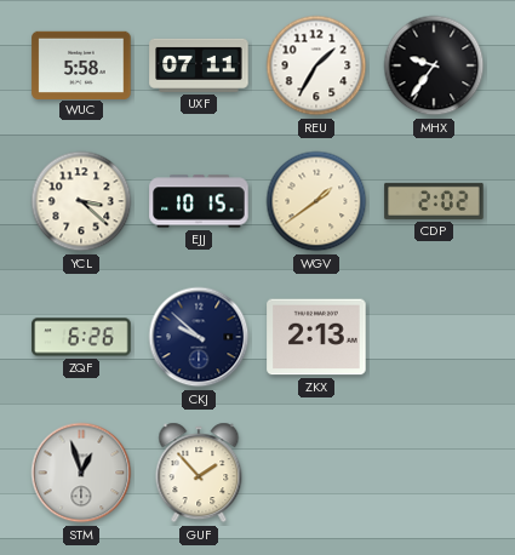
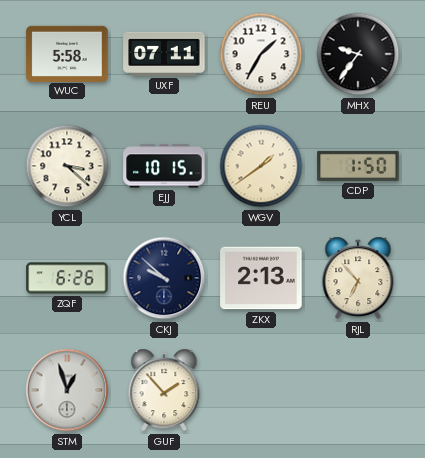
CDP: 2:02 -> 1:50 (358, 166)
RJL: none -> 6:53 (358, 278)
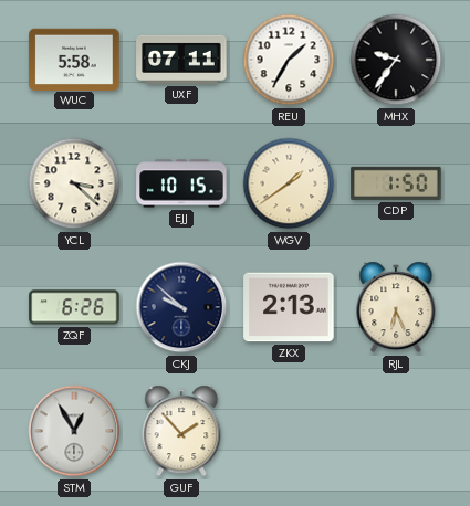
RJL: 6:53 -> 6:26 (396, 307)
STM: 12:57 -> 12:55 (74, 431)
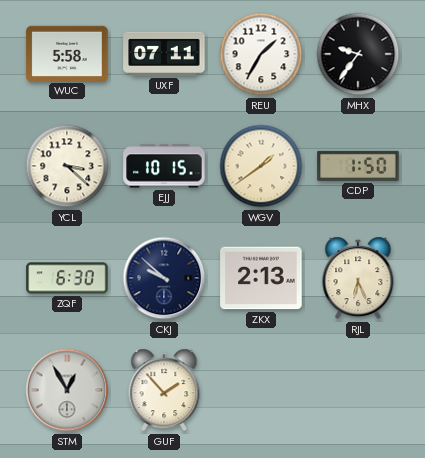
ZQF: 6:26 -> 6:30 (67, 278)
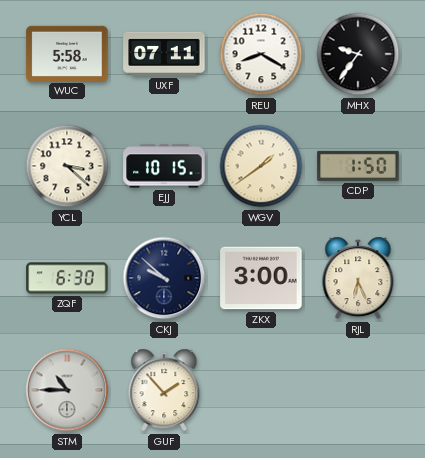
REU: 1:35 -> 8:20 (261, 54)
ZKX: 2:13 -> 3:00 (261, 278)
STM: 12:55 -> 10:45 (67, 390)
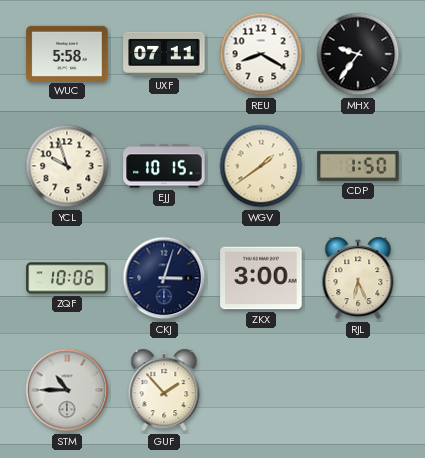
YCL: 3:22 -> 9:57 (67, 166)
ZQF: 6:30 -> 10:06 (67, 278)
CKJ: 9:52 -> 3:03 (164, 278)
